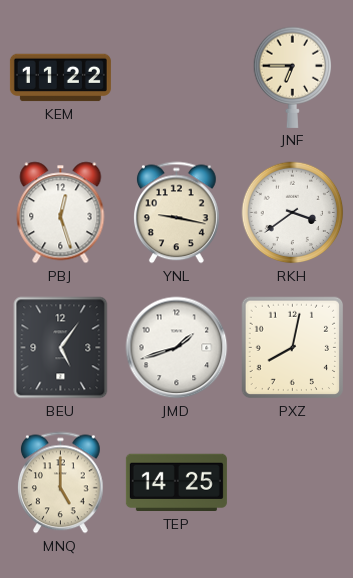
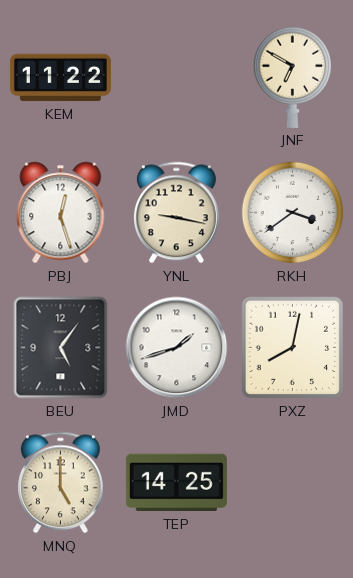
JNF: 6:45 -> 6:50 (292, 77)
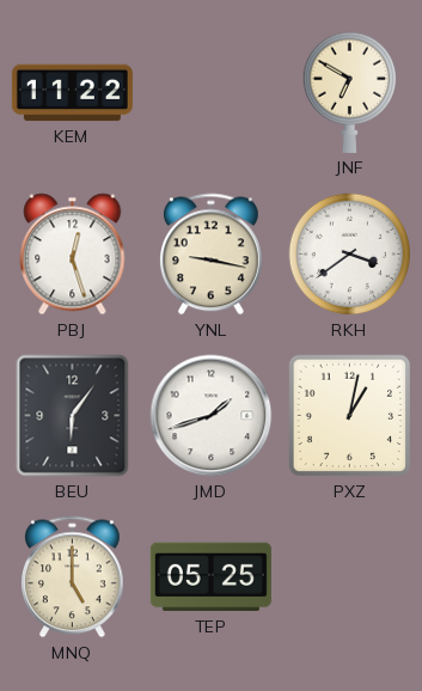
BEU: 5:06 -> 6:06 (73, 416)
PXZ: 8:02 -> 1:02 (350, 416)
TEP: 14:25 -> 05:25 (210, 577)
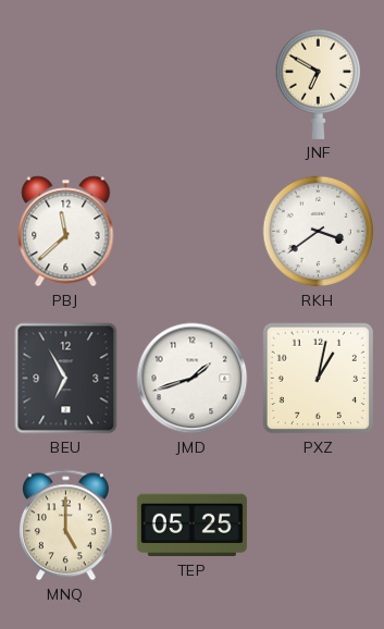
KEM: 11:22 -> none (72, 93)
PBJ: 12:27 -> 11:38 (66, 232)
YNL: 9:17 -> none (212, 255)
BEU: 6:06 -> 6:55 (66, 379)
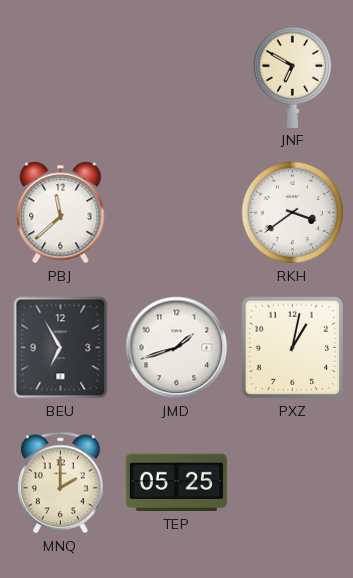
MNQ: 5:00 -> 2:00 (61, 483)
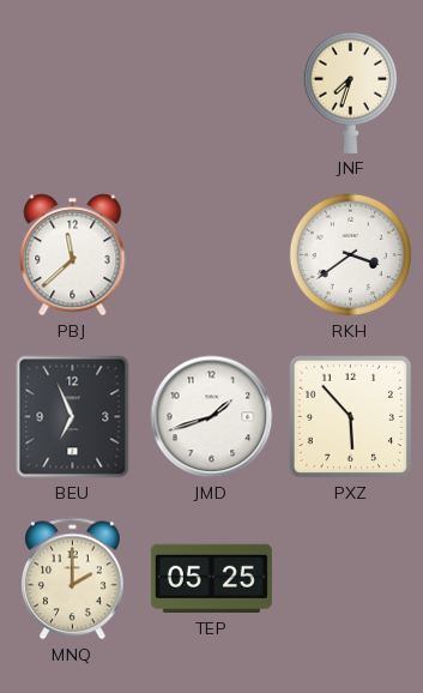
JNF: 6:50 -> 7:33 (350, 92)
BEU: 6:55 -> 6:56 (73, 417)
PXZ: 1:02 -> 5:53 (351, 417)
